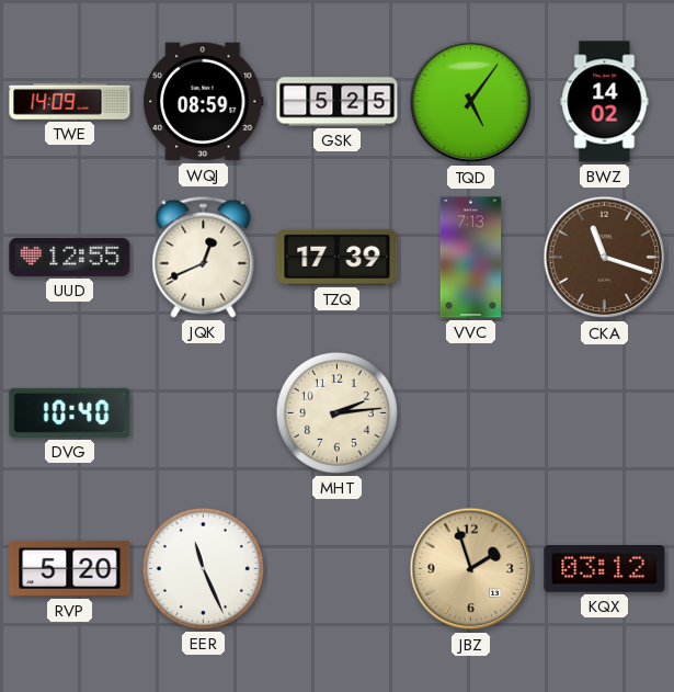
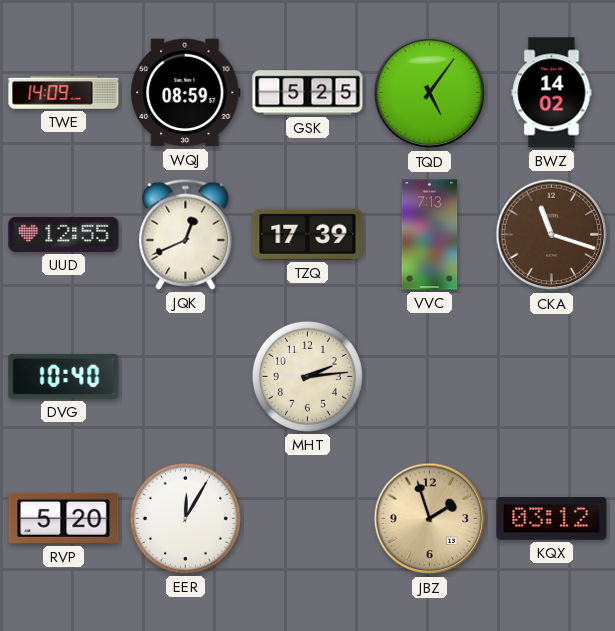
EER: 11:26 -> 12:05 (185, 518)
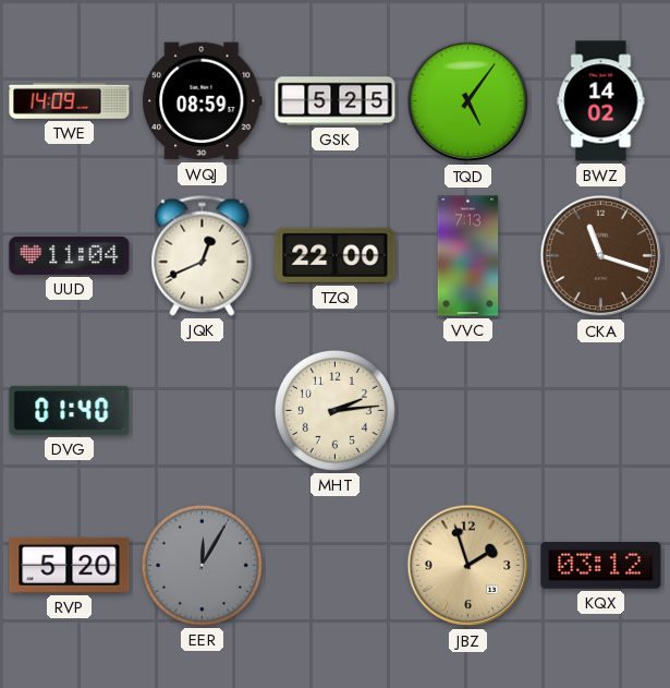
UUD: 12:55 -> 11:04 (70, 255)
TZQ: 17:39 -> 22:00 (336, 255)
DVG: 10:40 -> 01:40 (70, 410)
EER dial: white -> grey (202, 565)
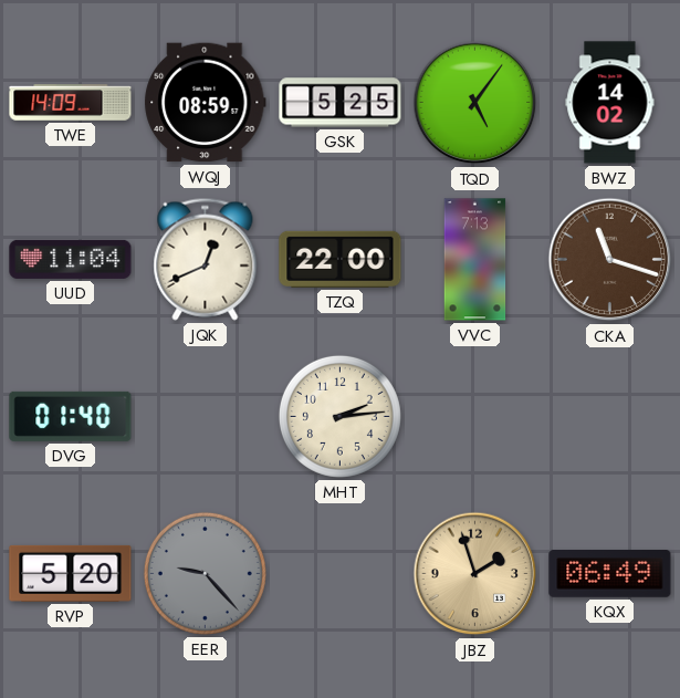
EER: 12:05 -> 9:23 (205, 573)
KQX: 03:12 -> 06:49 (610, 574)
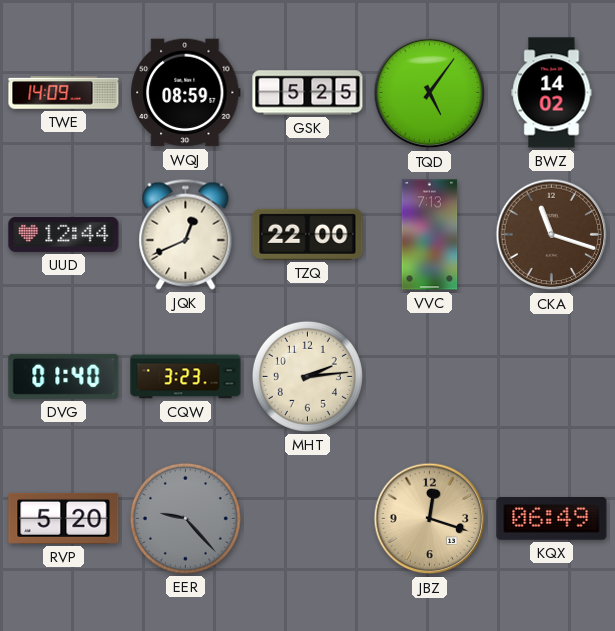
UUD: 11:04 -> 12:44 (64, 234)
CQW: none -> 3:23 (186, 377)
JBZ: 1:57 -> 12:18 (430, 519)
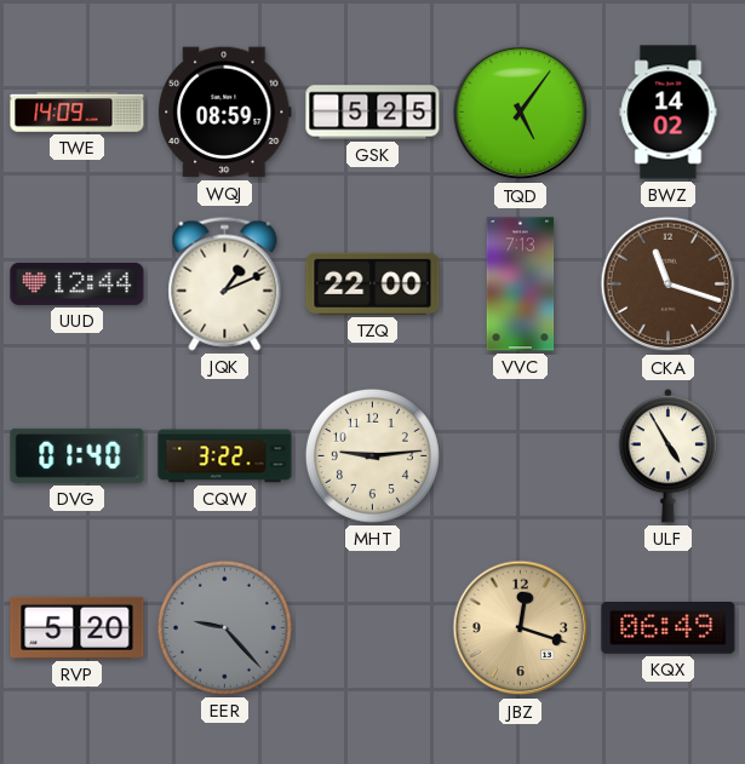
JQK: 12:41 -> 1:11 (225, 283)
CQW: 3:23 -> 3:22 (225, 456)
MHT: 2:14 -> 9:14 (372, 455)
ULF: none -> 4:55 (669, 456)
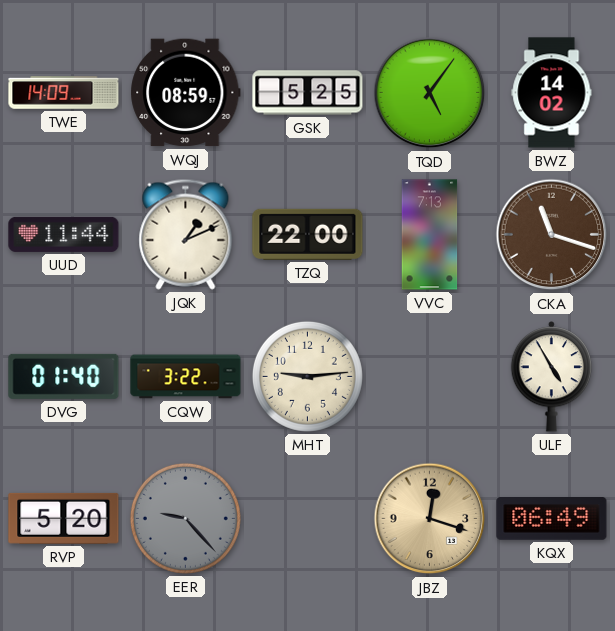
UUD: 12:44 -> 11:44 (64, 234)
